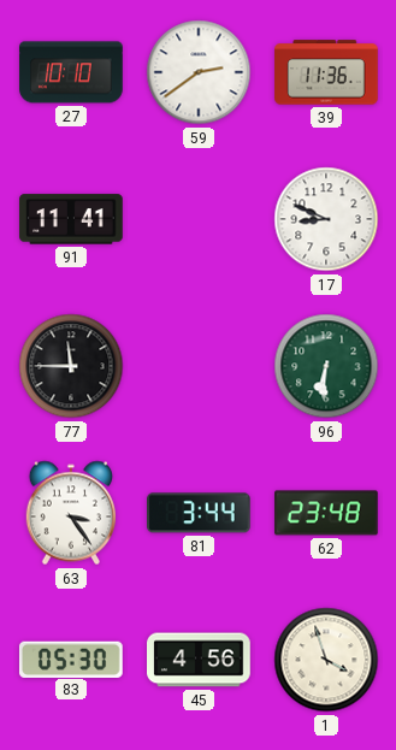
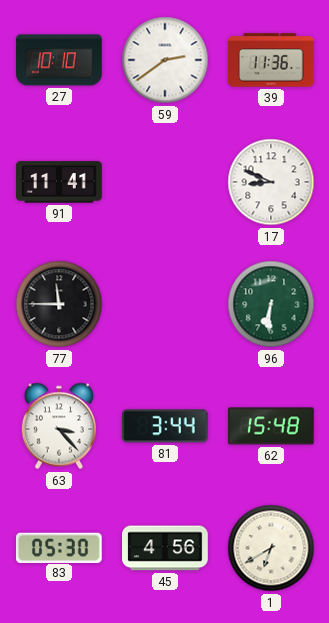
63: 3:24 -> 3:23 (58, 426)
62: 23:48 -> 15:48 (272, 426)
1: 3:57 -> 6:40 (271, 548)
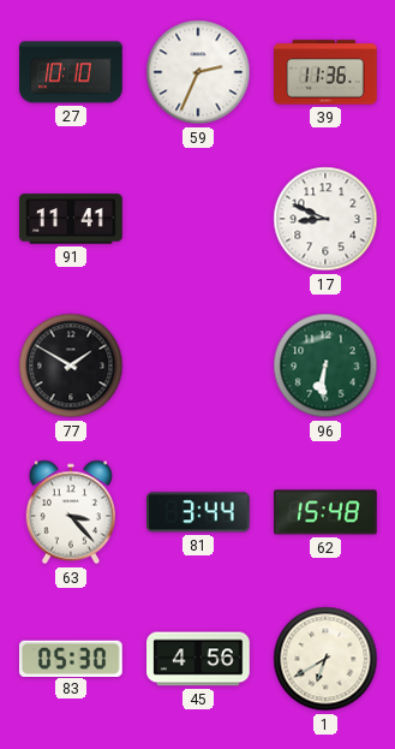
59: 2:39 -> 2:34 (198, 72)
77: 11:45 -> 1:50 (71, 365)
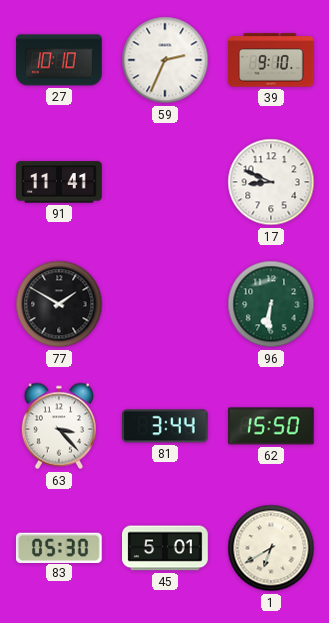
39: 11:36 -> 9:10 (271, 60)
62: 15:48 -> 15:50 (272, 426)
45: 4:56 -> 5:01 (165, 548)
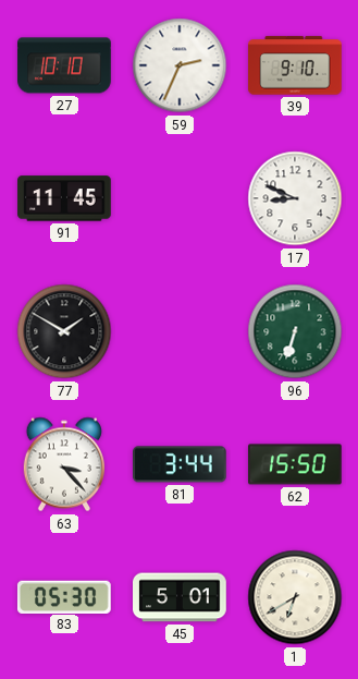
91: 11:41 -> 11:45 (64, 198)
96: 6:31 -> 6:33 (295, 331)
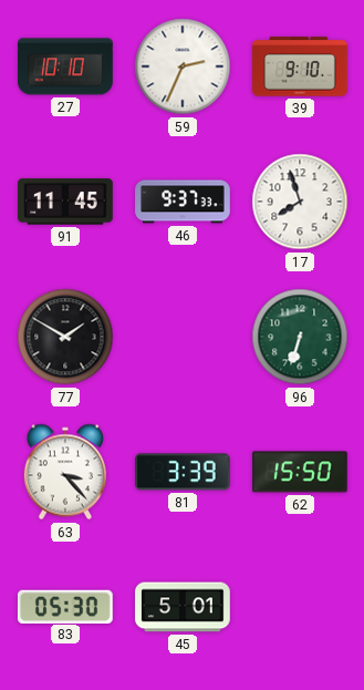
46: none -> 9:37 (183, 202)
17: 8:49 -> 7:57 (300, 202)
81: 3:44 -> 3:39 (184, 472)
1: 6:40 -> none (295, 597)
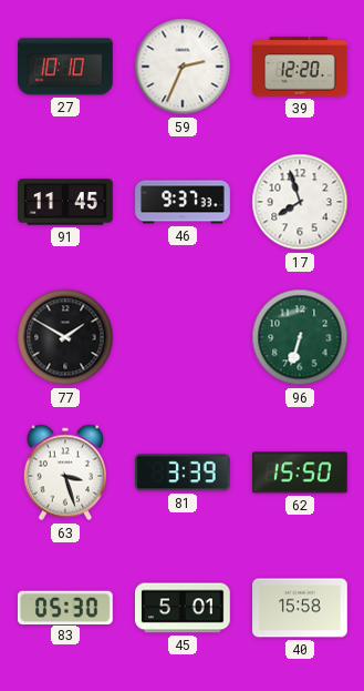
39: 9:10 -> 12:20 (300, 67)
63: 3:23 -> 3:27 (64, 472)
40: none -> 15:58 (300, 608)
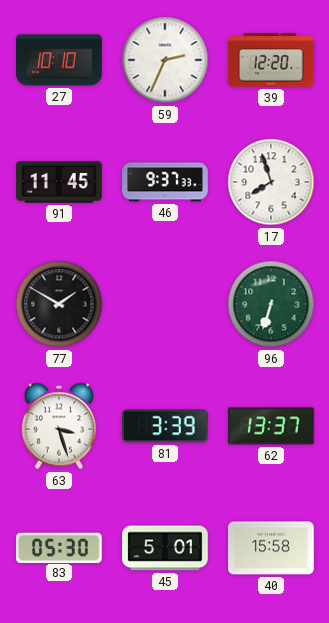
62: 15:50 -> 13:37 (272, 426)
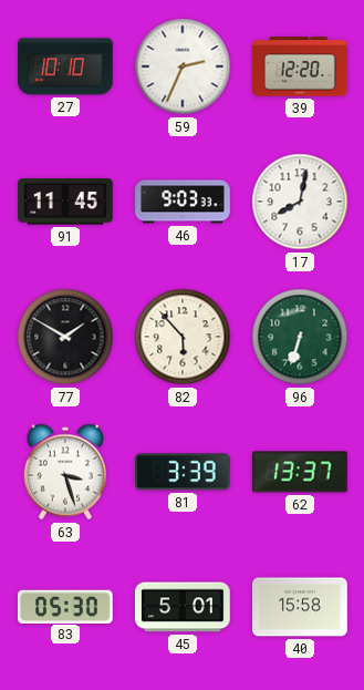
46: 9:37 -> 9:03 (183, 202)
17: 7:57 -> 8:02 (300, 202)
82: none -> 5:53 (183, 337)
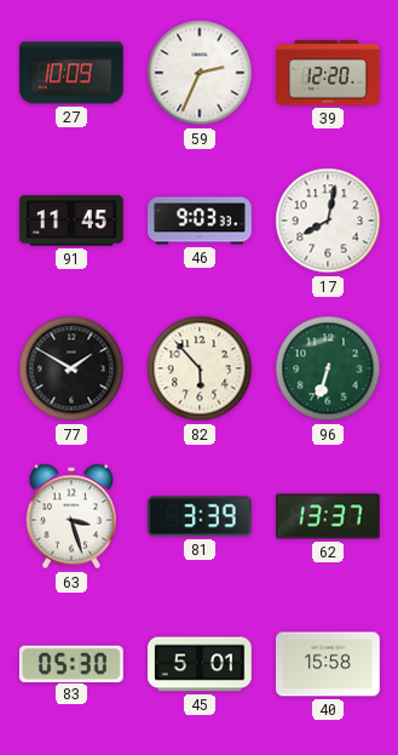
27: 10:10 -> 10:09 (71, 73)
